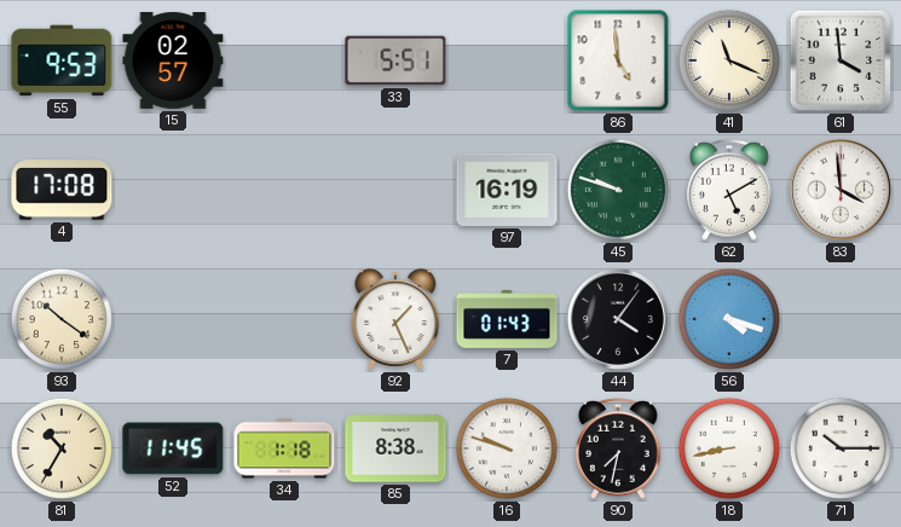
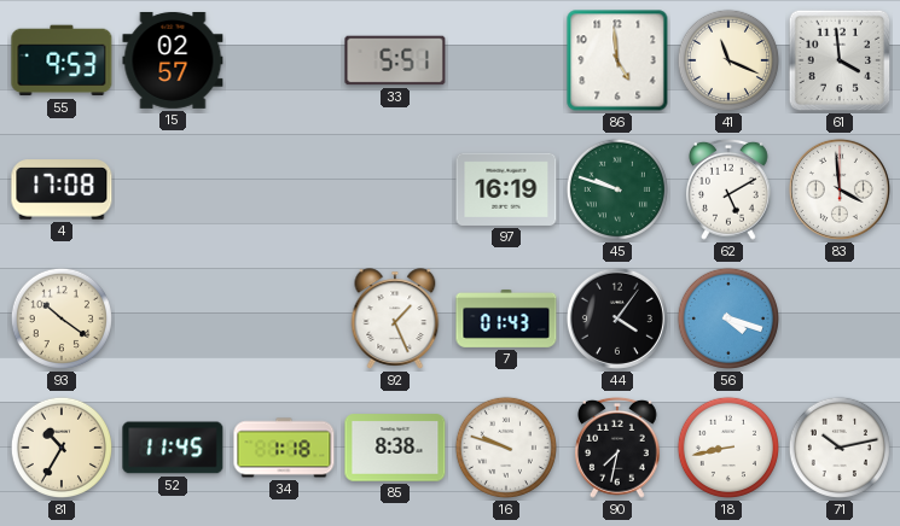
71: 10:15 -> 10:13 (840, 448)
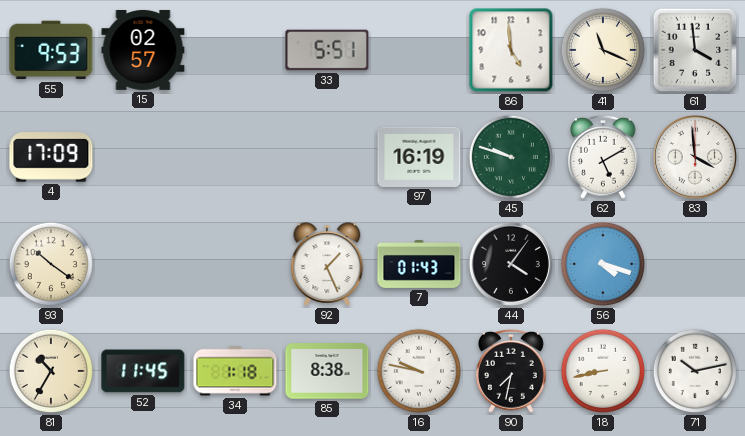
4: 17:08 -> 17:09 (51, 157)
16: 9:48 -> 9:47 (419, 371)
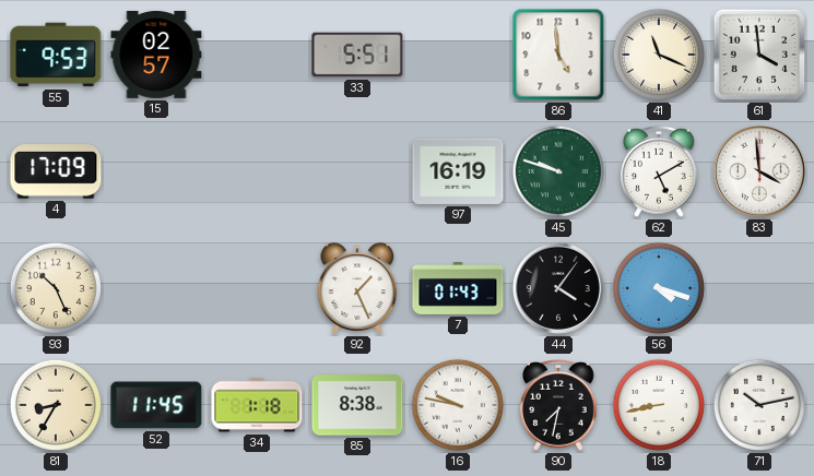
93: 10:21 -> 10:26 (56, 288)
81: 10:35 -> 8:35 (56, 405)
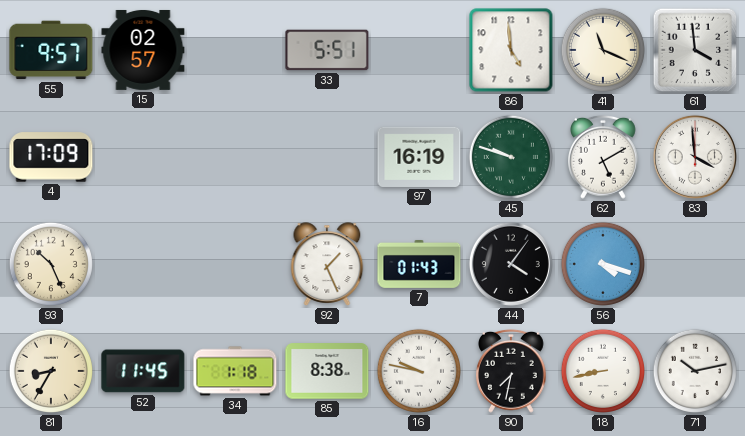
55: 9:53 -> 9:57 (51, 50)
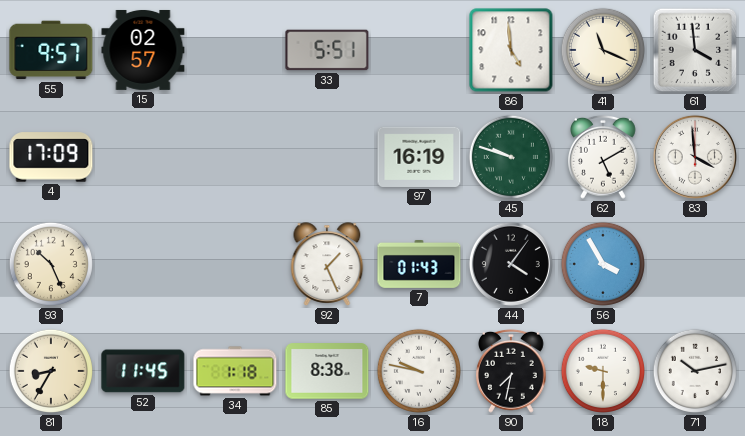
56: 4:18 -> 3:55 (603, 264)
18: 8:43 -> 9:30 (603, 371)
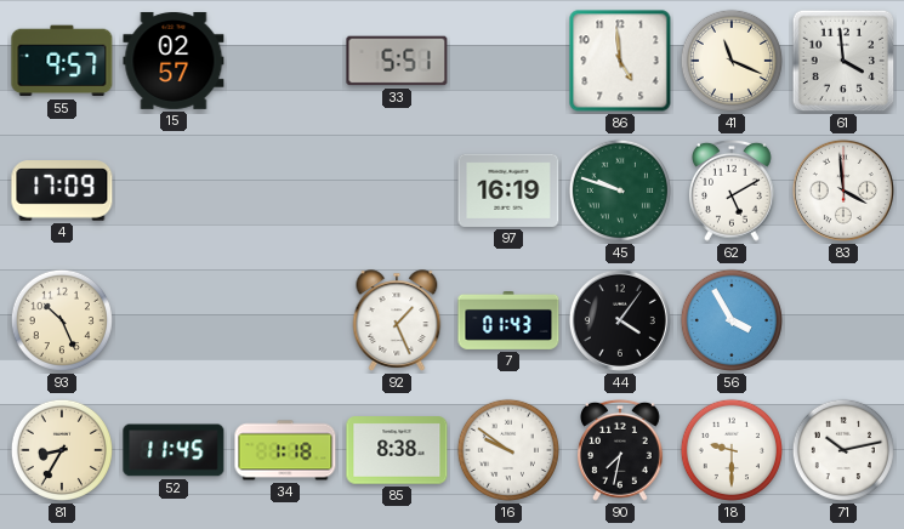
16: 9:47 -> 9:51 (508, 450)
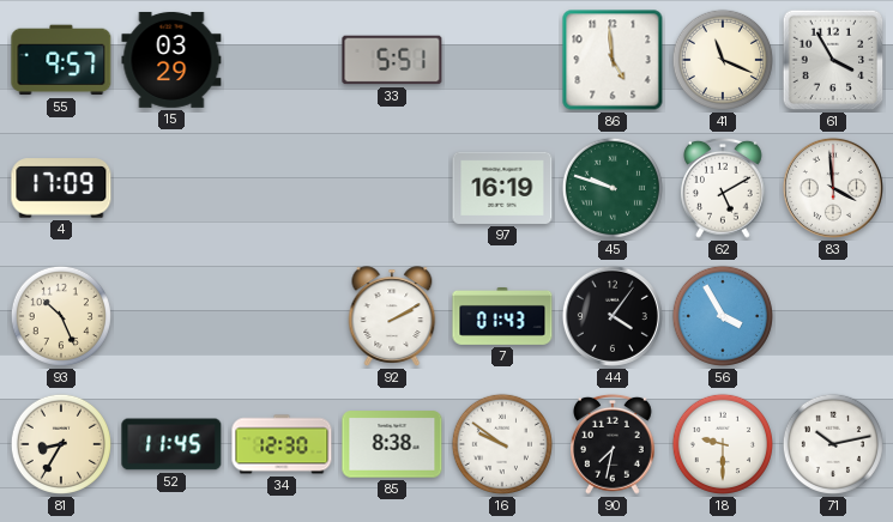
15: 02:57 -> 03:29 (171, 60)
61: 3:59 -> 3:55 (833, 60)
92: 1:26 -> 2:10 (392, 316)
34: 1:18 -> 12:30 (282, 444)
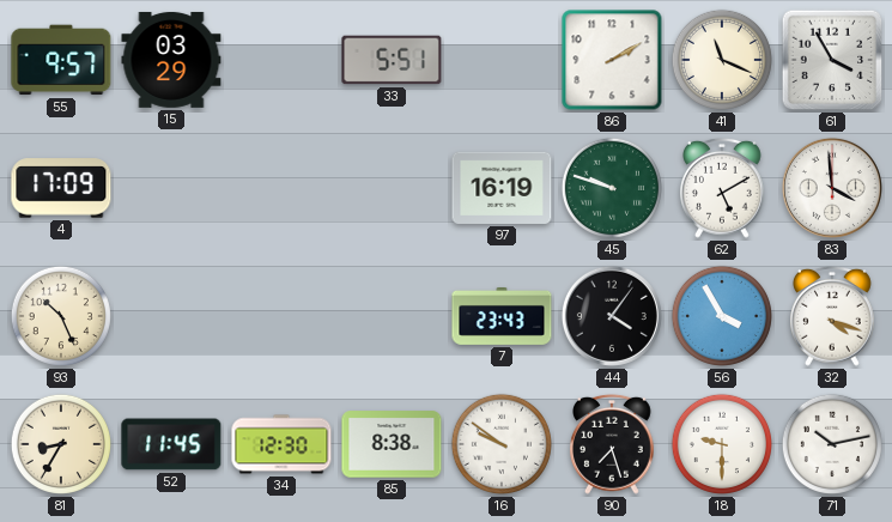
86: 4:59 -> 2:10 (612, 60)
92: 2:10 -> none (392, 316)
7: 01:43 -> 23:43 (502, 316)
32: none -> 4:18 (833, 316)
90: 7:32 -> 7:27 (613, 444)
